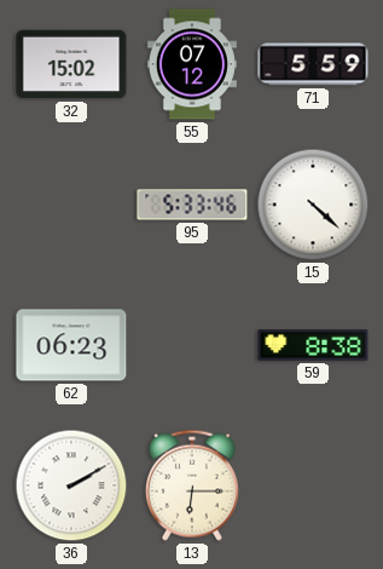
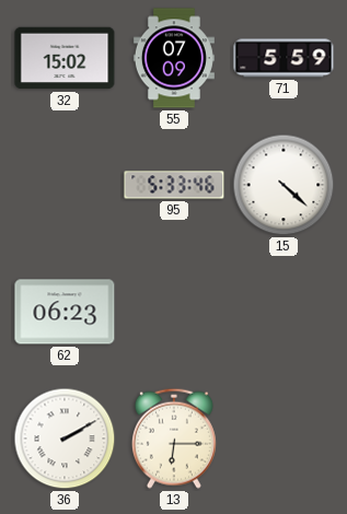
55: 07:12 -> 07:09 (174, 58)
59: 8:38 -> none (313, 345)
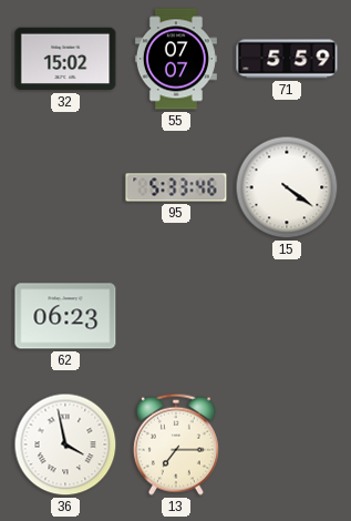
55: 07:09 -> 07:07 (176, 59)
15: 4:22 -> 4:21 (287, 187)
36: 2:10 -> 3:58 (65, 445)
13: 6:15 -> 7:15 (176, 445)
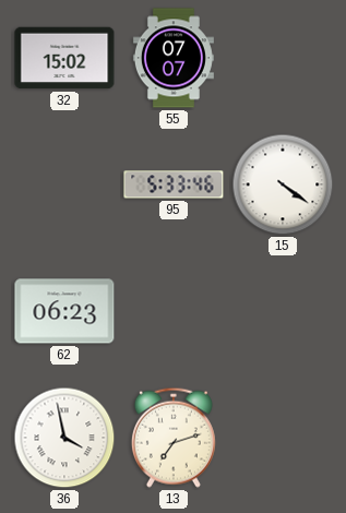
71: 5:59 -> none (287, 59)
13: 7:15 -> 7:12 (174, 438)
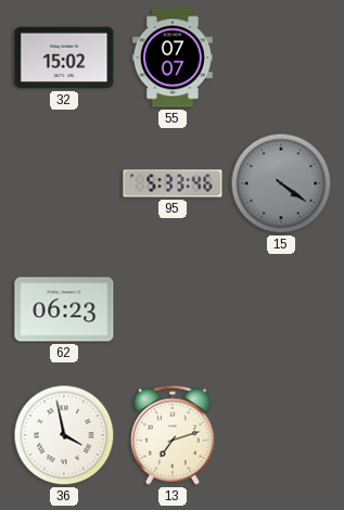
15 dial: white -> grey (281, 183)
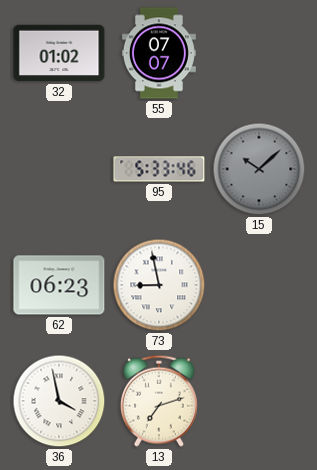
32: 15:02 -> 01:02 (59, 53)
15: 4:21 -> 10:08 (259, 169)
73: none -> 8:58 (159, 285)
